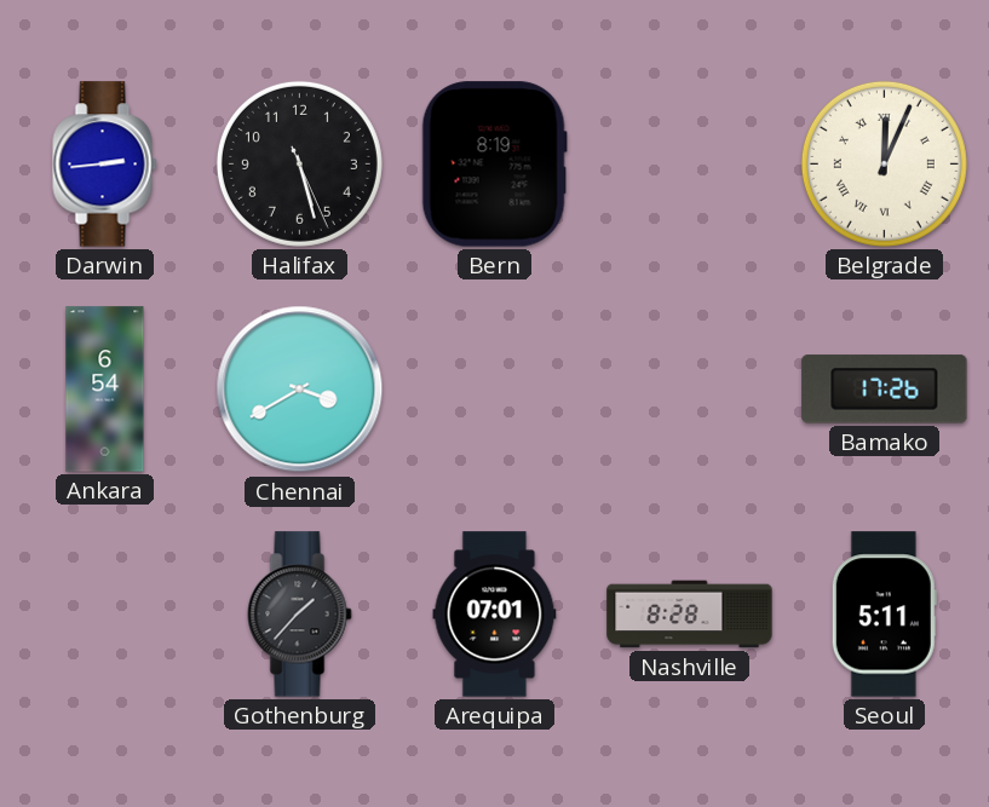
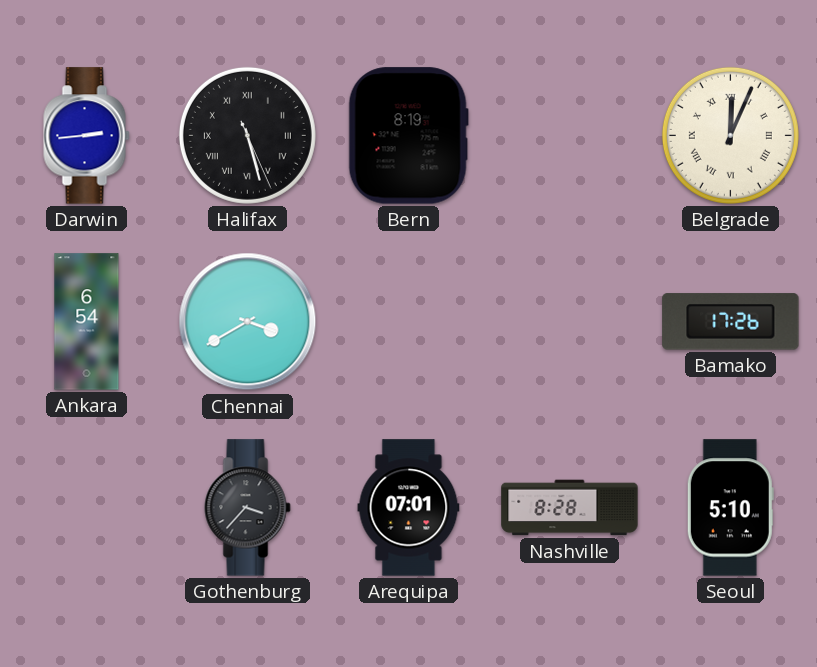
Halifax numerals: Arabic -> Roman (247, 135)
Gothenburg: 1:37 -> 3:37 (248, 508)
Seoul: 5:11 -> 5:10 (730, 508)
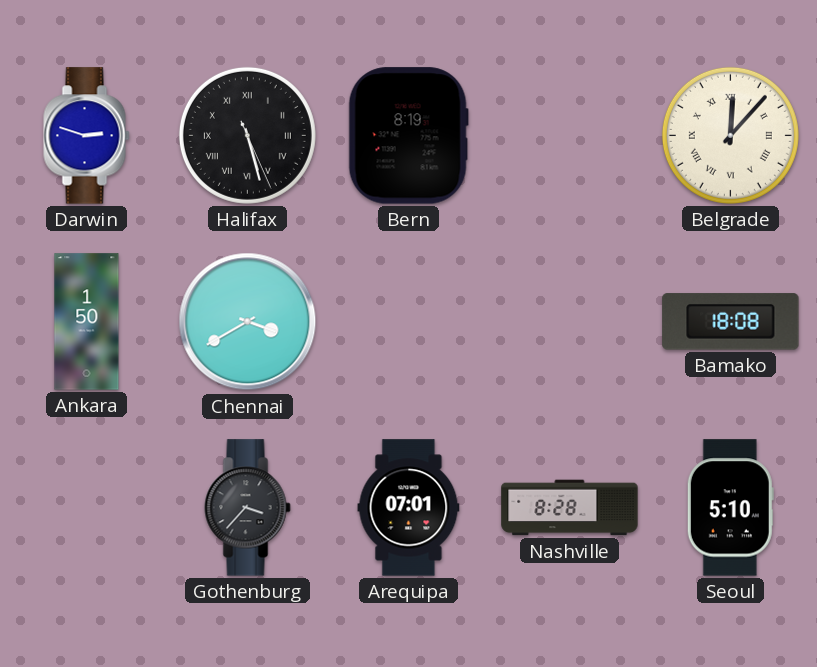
Darwin: 2:44 -> 2:48 (87, 136)
Belgrade: 12:04 -> 12:07 (730, 135)
Ankara: 6:54 -> 1:50 (87, 322)
Bamako: 17:26 -> 18:08 (731, 322)
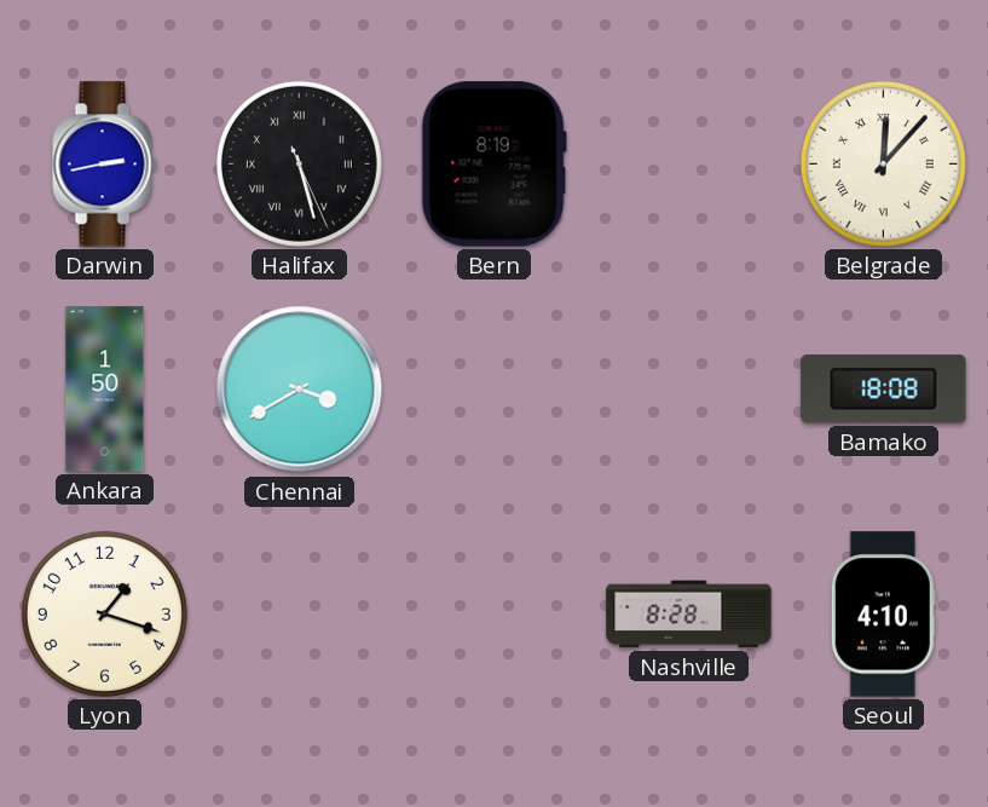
Darwin: 2:48 -> 2:43 (105, 165)
Lyon: none -> 1:18 (104, 613)
Gothenburg: 3:37 -> none (248, 508)
Arequipa: 07:01 -> none (409, 508)
Seoul: 5:10 -> 4:10 (883, 615)
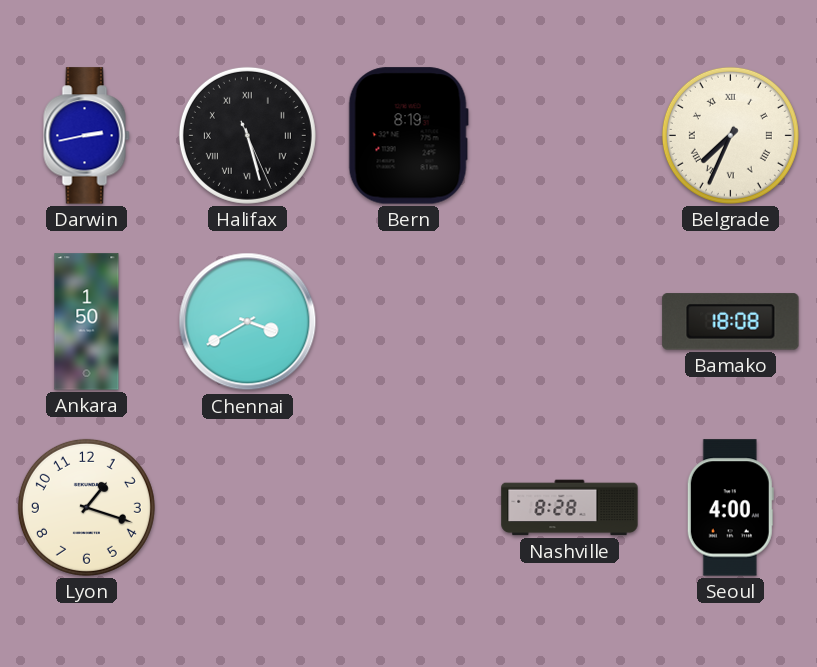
Belgrade: 12:07 -> 7:34 (730, 135)
Seoul: 4:10 -> 4:00 (730, 508)
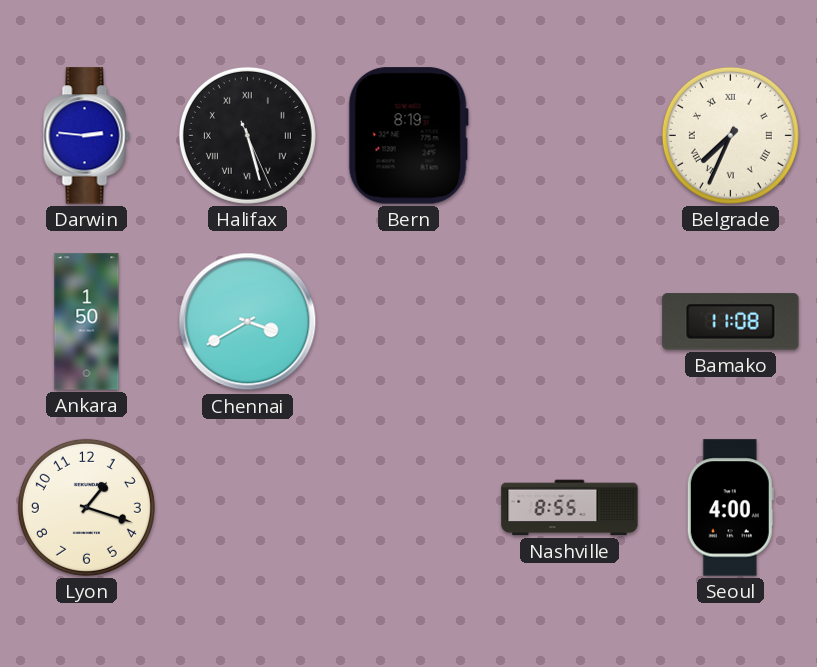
Darwin: 2:43 -> 2:46 (87, 136)
Bamako: 18:08 -> 11:08 (731, 322)
Nashville: 8:28 -> 8:55 (570, 508)
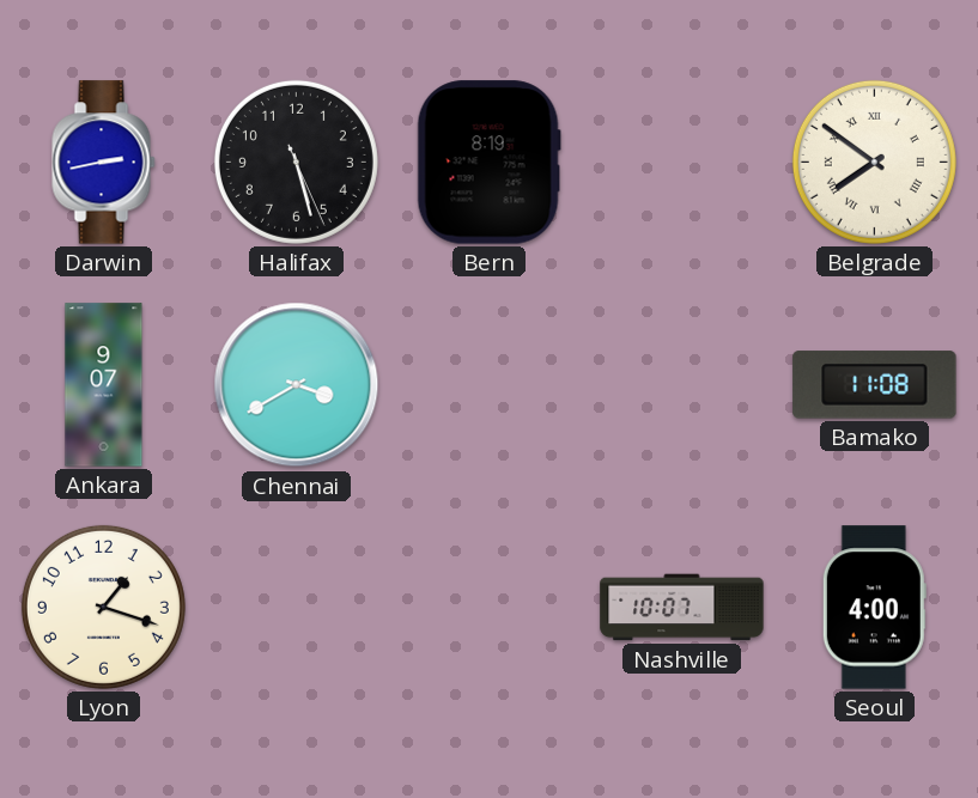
Darwin: 2:46 -> 2:43 (104, 163)
Halifax numerals: Roman -> Arabic (296, 162)
Belgrade: 7:34 -> 7:51 (874, 162)
Ankara: 1:50 -> 9:07 (104, 385)
Nashville: 8:55 -> 10:07 (682, 608)
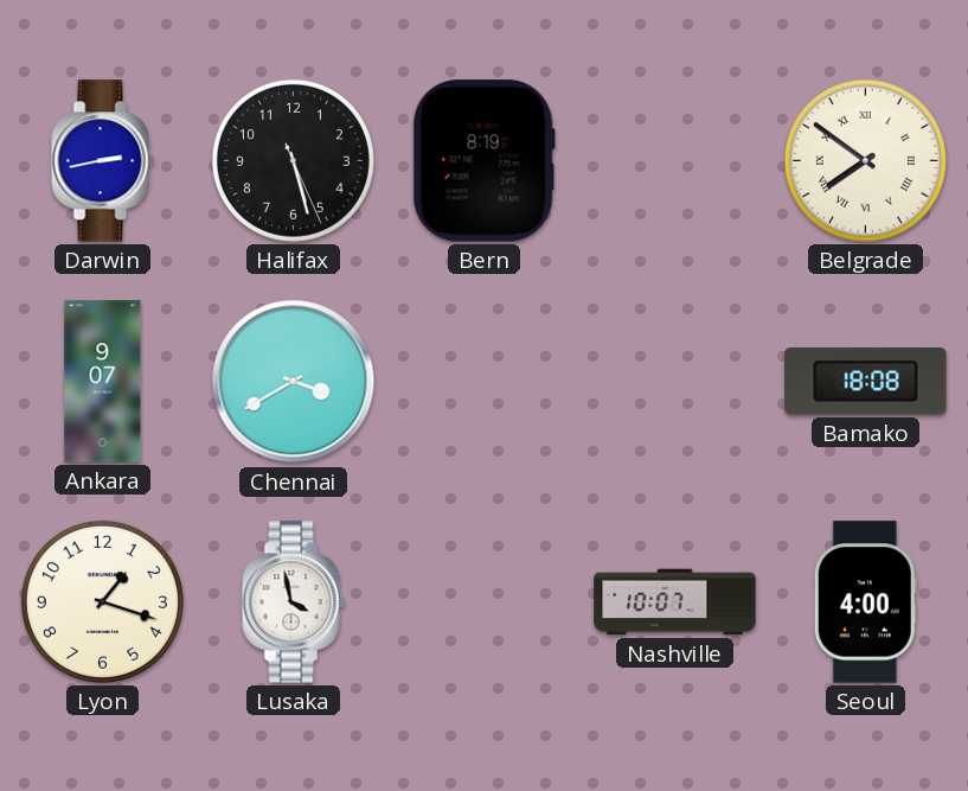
Bamako: 11:08 -> 18:08 (866, 382)
Lusaka: none -> 3:58 (294, 602)
